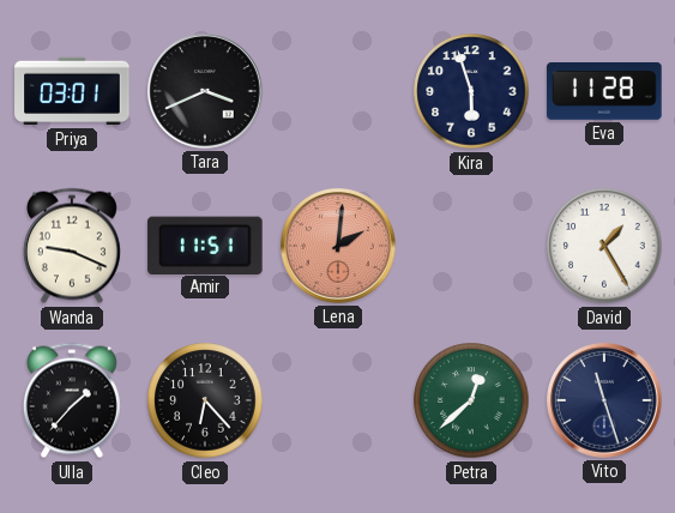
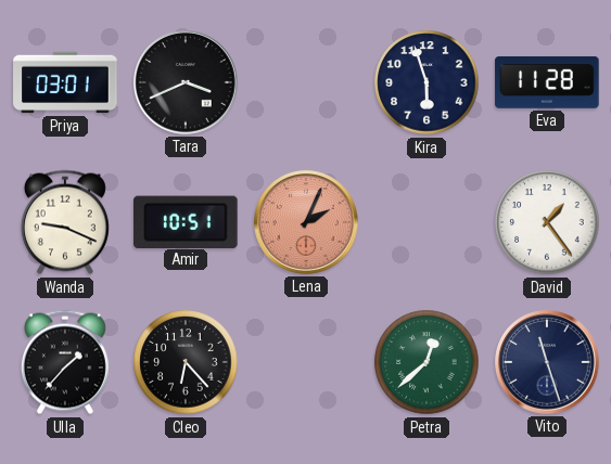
Amir: 11:51 -> 10:51 (187, 221)
Lena: 2:01 -> 2:04 (307, 223)
David: 1:25 -> 1:24 (547, 222)
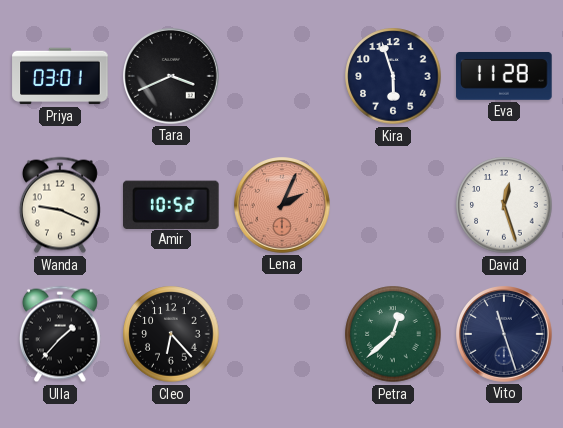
Amir: 10:51 -> 10:52 (172, 204)
David: 1:24 -> 12:27 (504, 205)
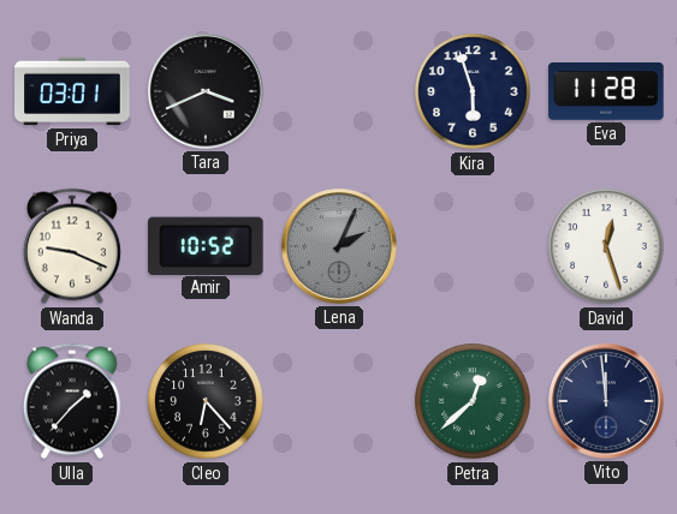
Lena dial: salmon -> grey (340, 247)
Vito: 11:27 -> 11:59 (607, 402)
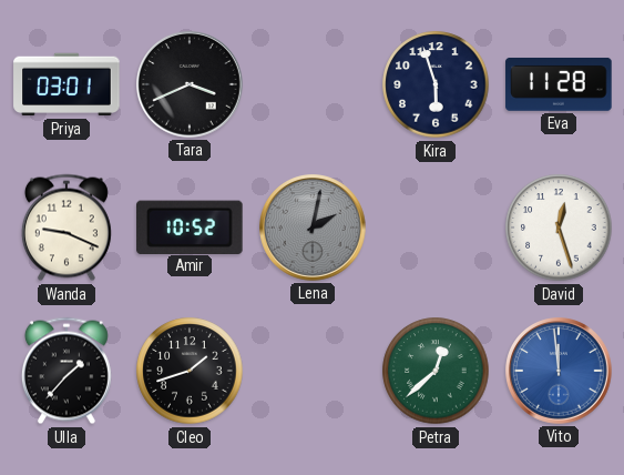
Lena: 2:04 -> 2:02 (314, 229)
Cleo: 6:23 -> 1:42 (190, 371)
Vito dial: navy -> blue (560, 372)
